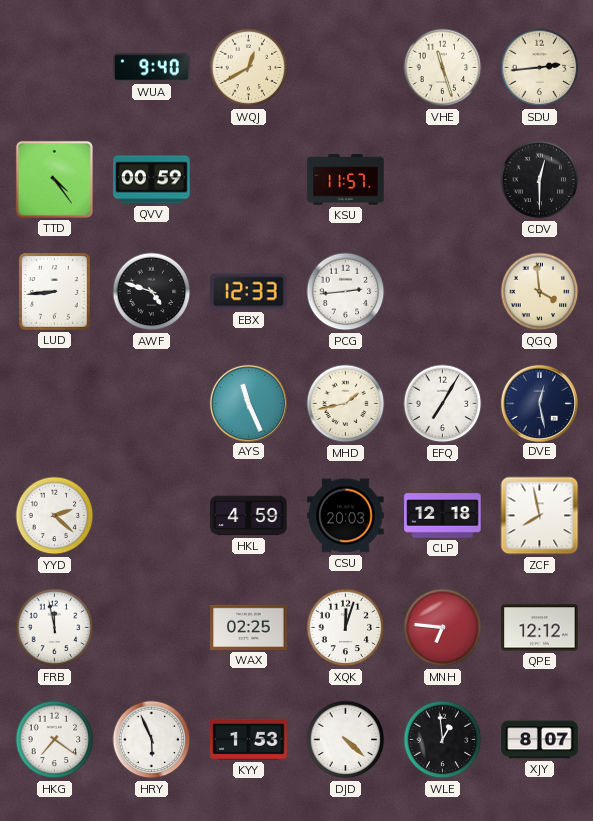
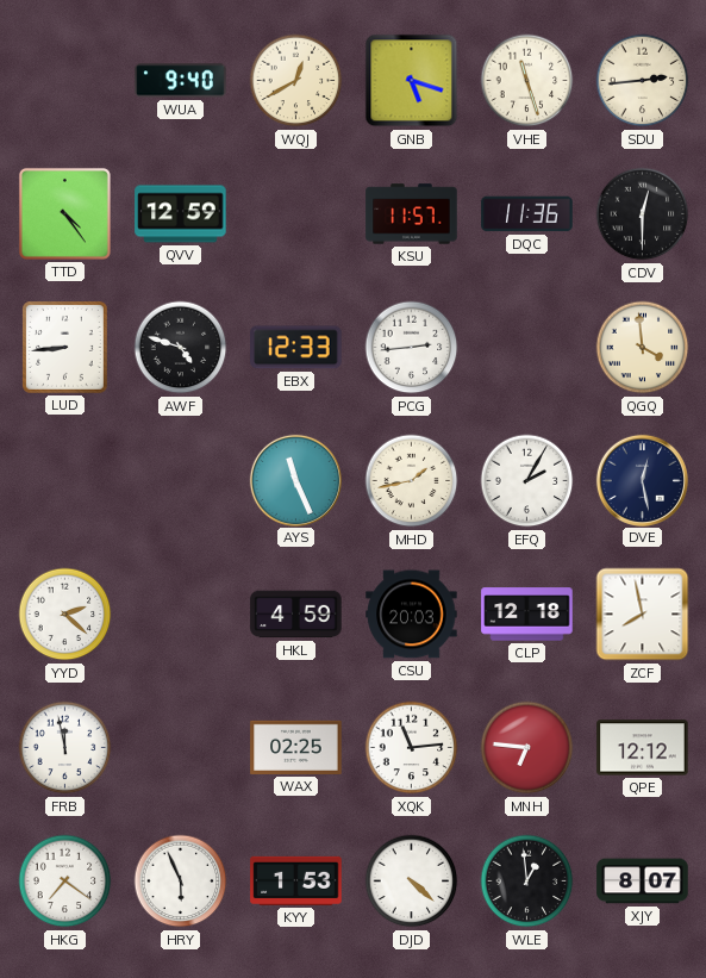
GNB: none -> 5:18 (412, 81)
QVV: 00:59 -> 12:59 (181, 214)
DQC: none -> 11:36 (527, 214)
EFQ: 7:05 -> 2:05 (527, 481)
XQK: 12:03 -> 11:14 (412, 748)
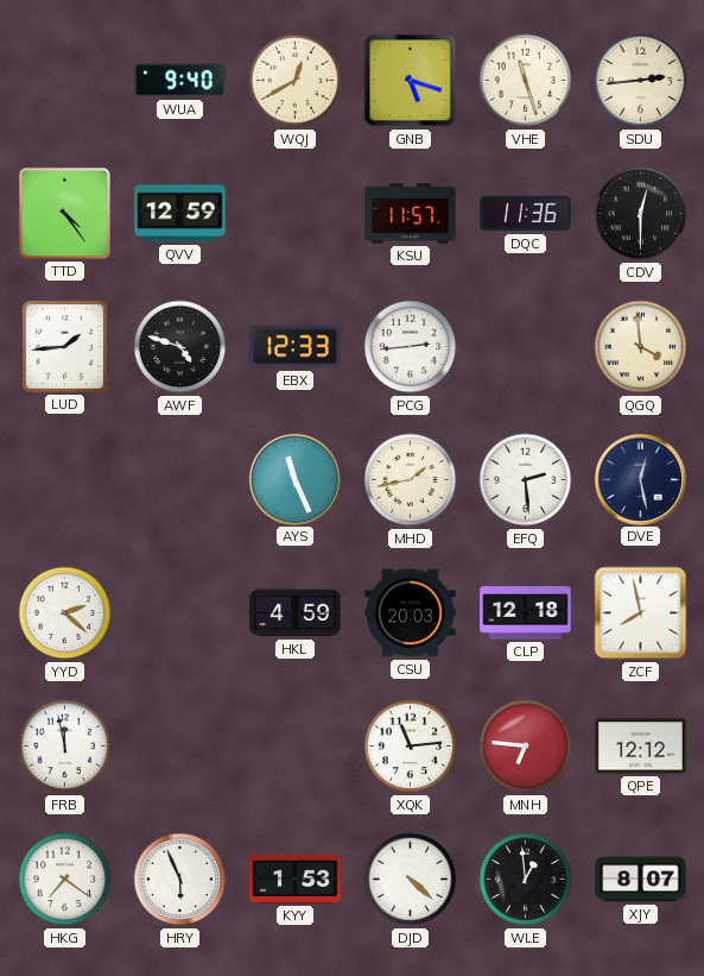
LUD: 8:44 -> 1:44 (65, 347)
EFQ: 2:05 -> 2:29 (526, 480)
WAX: 02:25 -> none (296, 747)
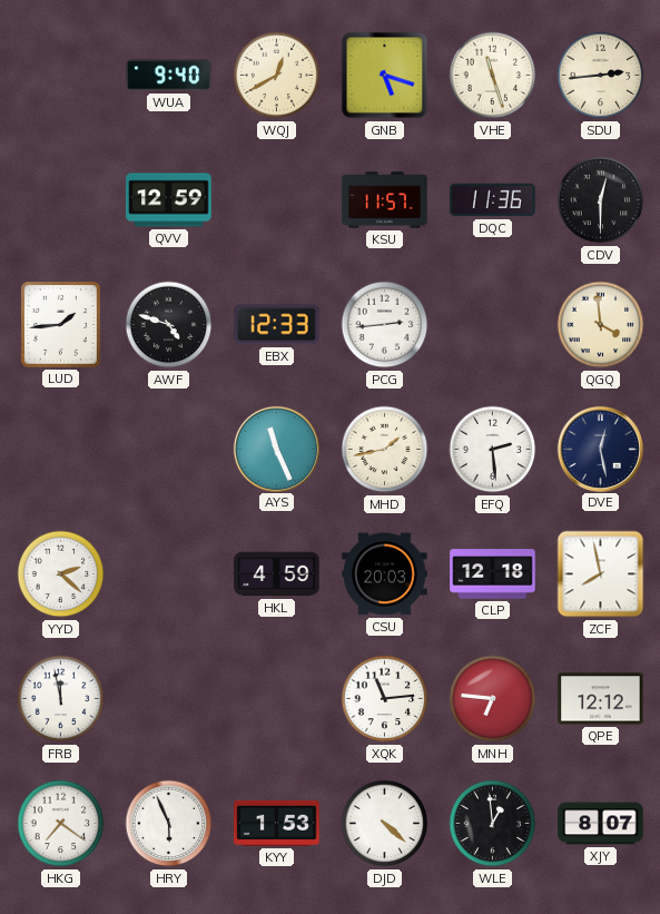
TTD: 4:24 -> none (64, 213)
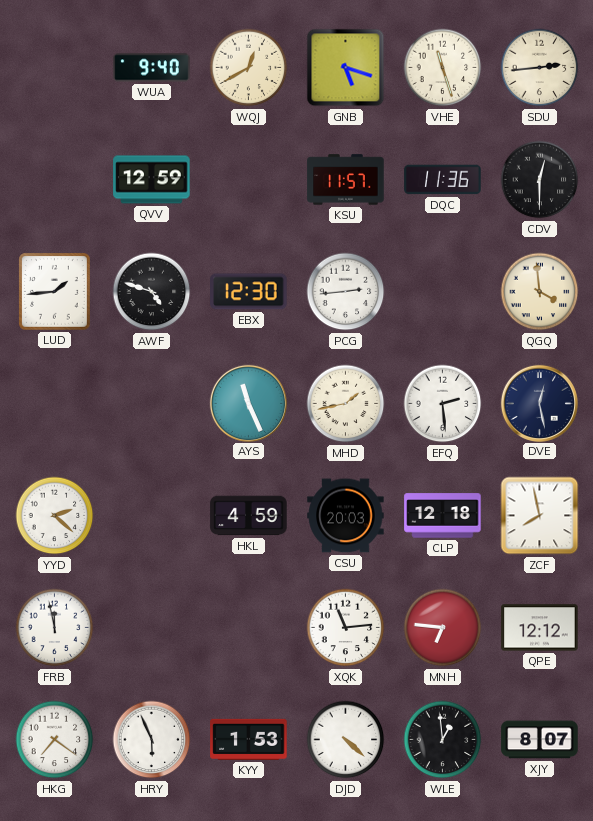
EBX: 12:33 -> 12:30 (249, 292)
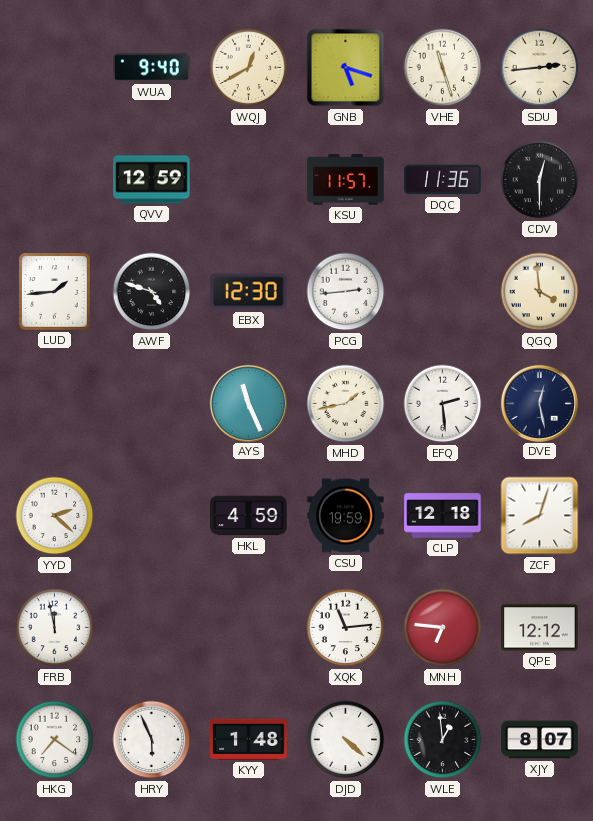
CSU: 20:03 -> 19:59 (346, 516)
ZCF: 7:58 -> 8:03 (540, 516)
KYY: 1:53 -> 1:48 (249, 739)
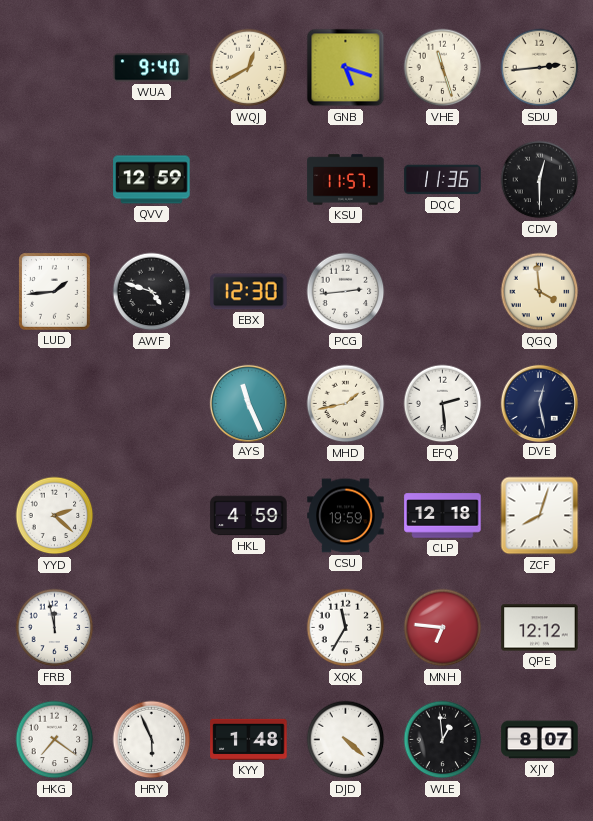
XQK: 11:14 -> 11:35 (346, 628)
